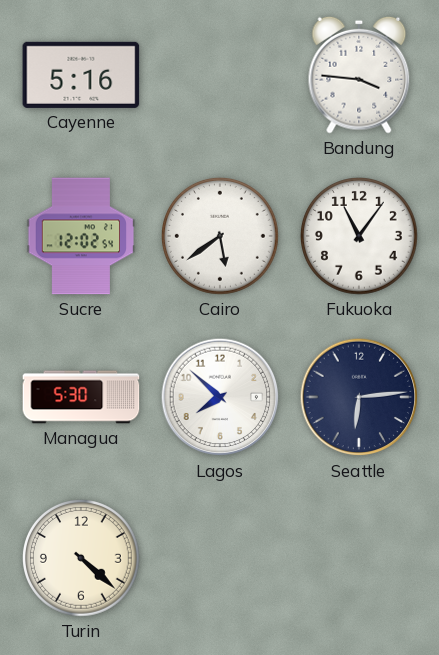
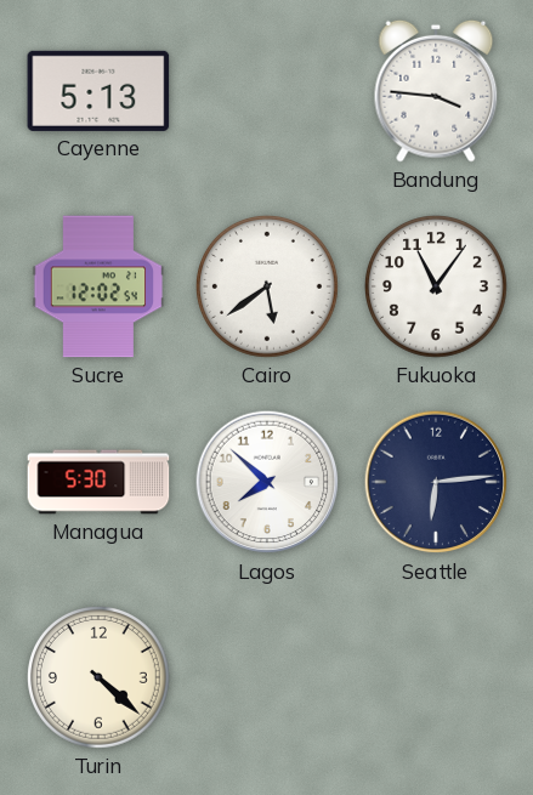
Cayenne: 5:16 -> 5:13 (98, 91)
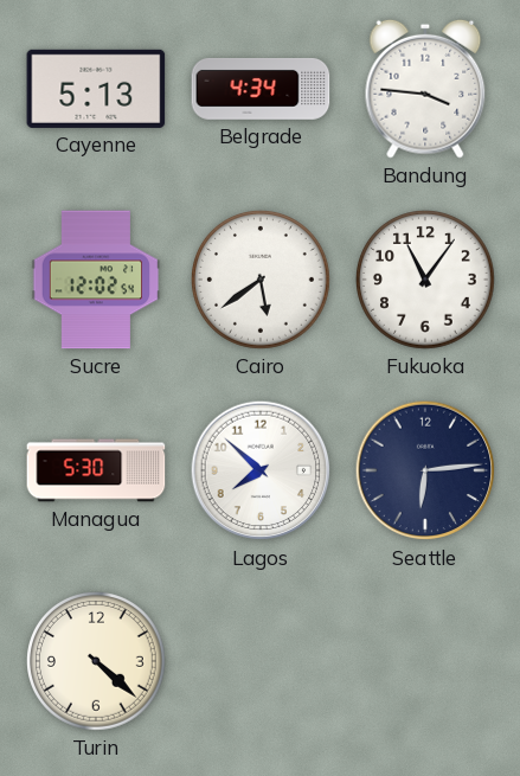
Belgrade: none -> 4:34 (261, 89)
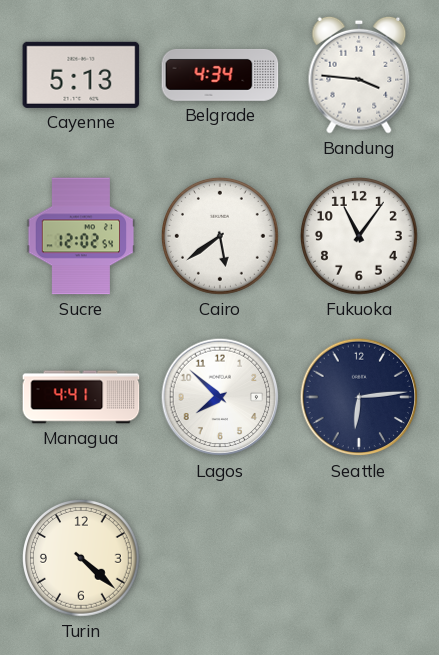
Managua: 5:30 -> 4:41 (81, 397)
